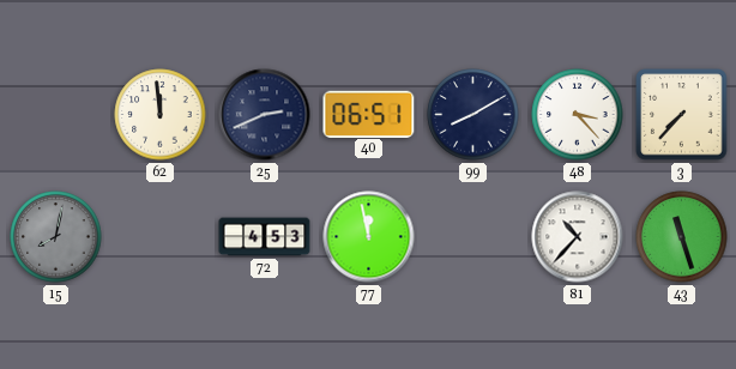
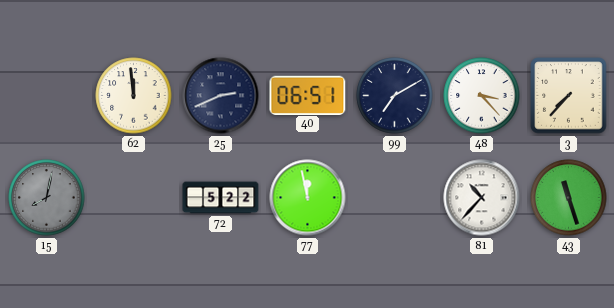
99: 8:10 -> 7:10 (395, 96)
72: 4:53 -> 5:22 (221, 198)
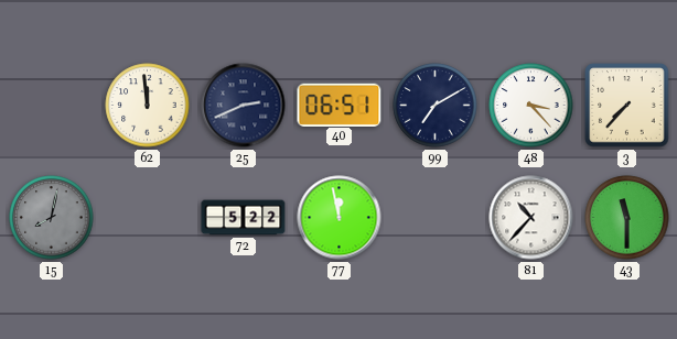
43: 11:27 -> 11:30 (627, 218)
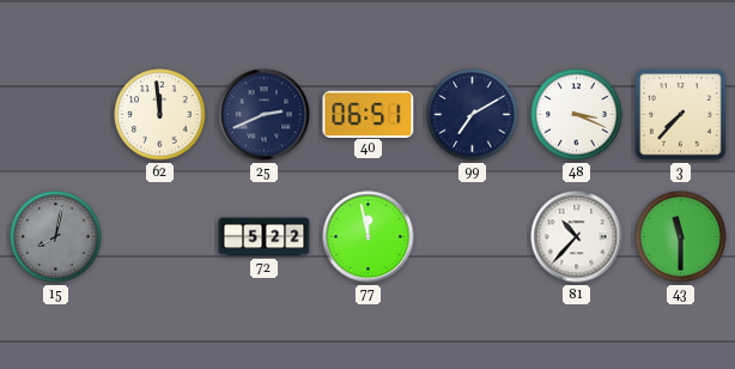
48: 3:23 -> 3:19 (577, 115)
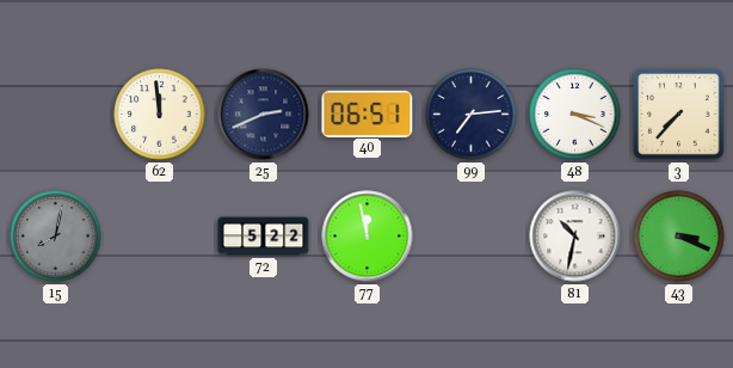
99: 7:10 -> 7:14 (472, 115)
81: 10:37 -> 10:32 (575, 237)
43: 11:30 -> 3:19 (679, 237)
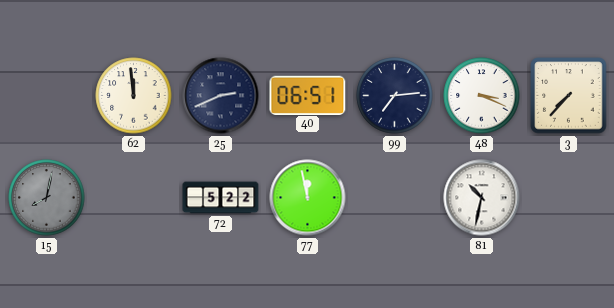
43: 3:19 -> none (679, 237)
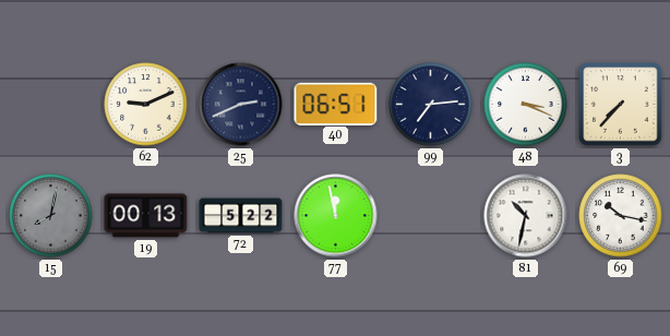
62: 11:59 -> 9:11 (146, 105)
19: none -> 00:13 (146, 216)
69: none -> 10:17 (621, 216)
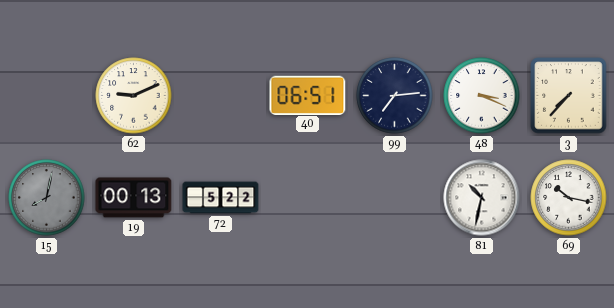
25: 2:41 -> none (241, 105)
77: 11:58 -> none (336, 216)
